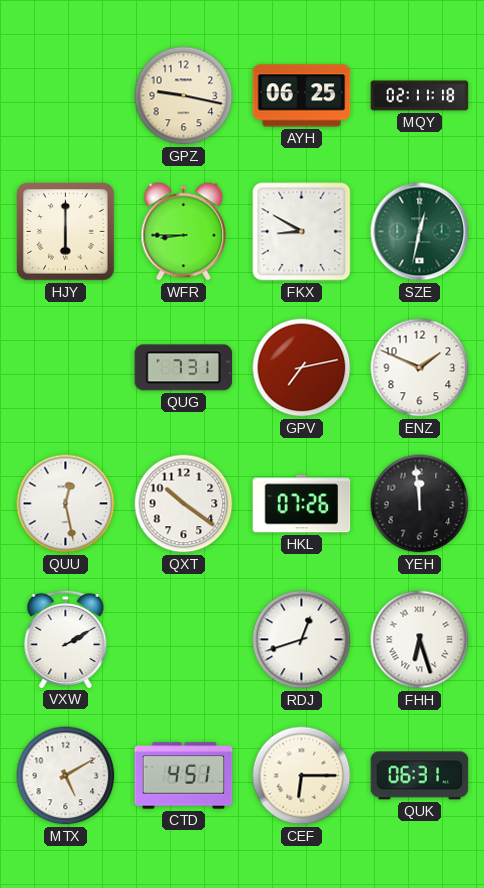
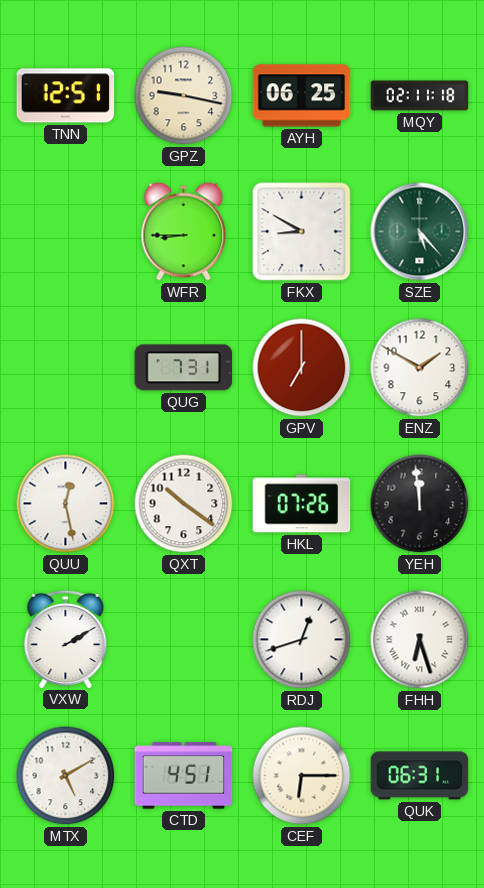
TNN: none -> 12:51 (66, 96)
HJY: 6:00 -> none (66, 232)
SZE: 12:32 -> 5:23 (420, 232)
GPV: 7:13 -> 7:00 (302, 368)
ENZ: 1:49 -> 1:50 (420, 368)
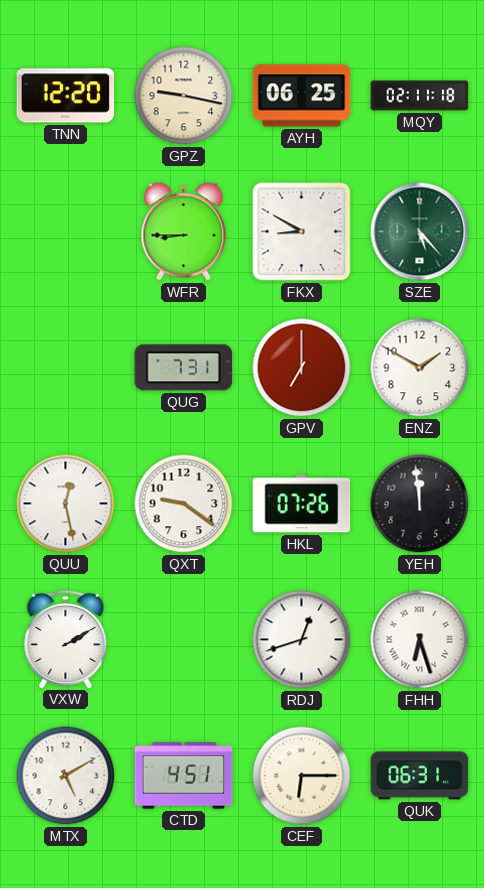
TNN: 12:51 -> 12:20 (66, 96)
QXT: 10:21 -> 9:21 (184, 504)
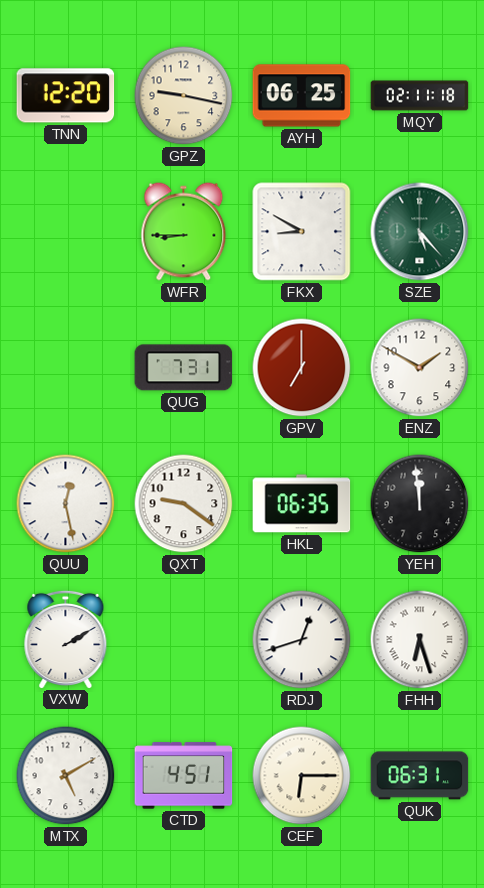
HKL: 07:26 -> 06:35 (302, 504)
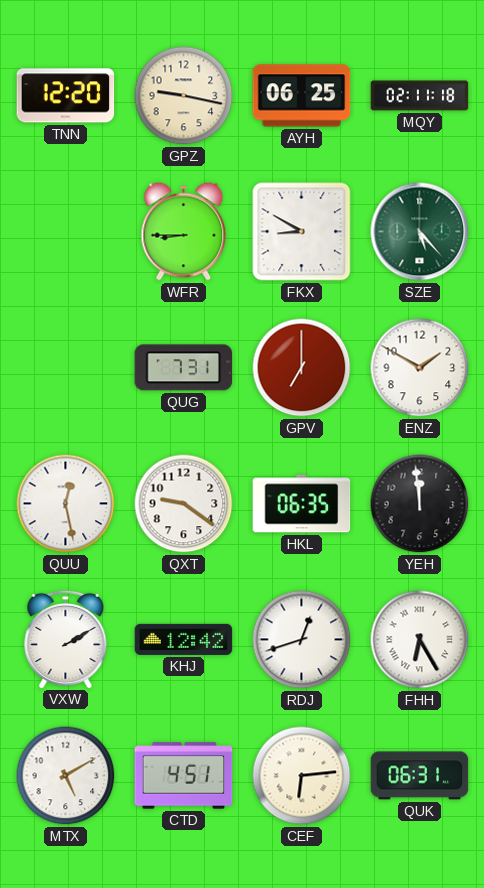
KHJ: none -> 12:42 (184, 639)
FHH: 6:27 -> 6:25 (420, 640)
CEF: 6:15 -> 6:14 (302, 776)
